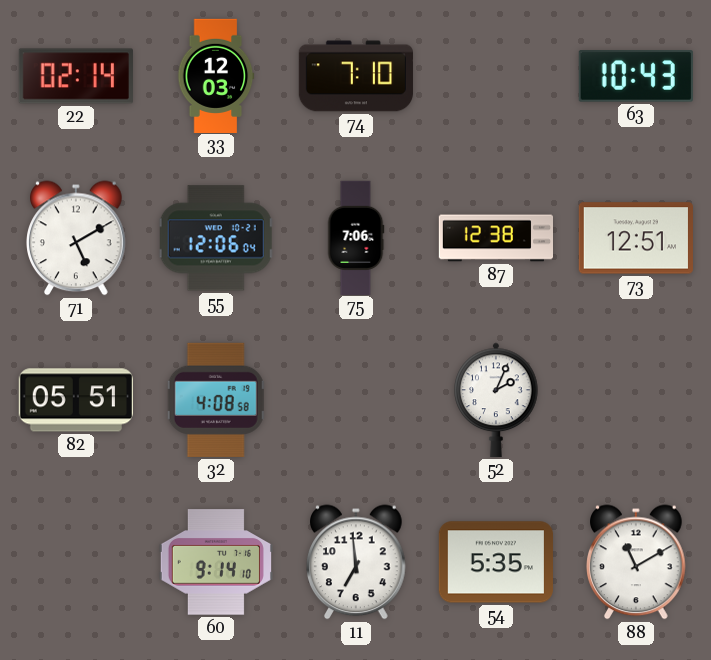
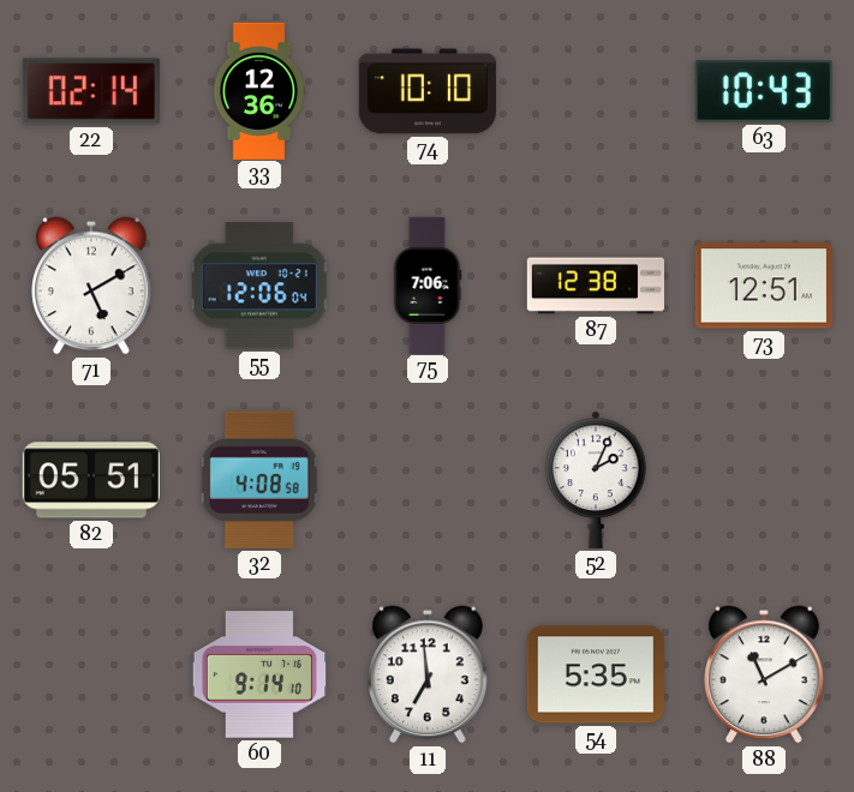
33: 12:03 -> 12:36 (259, 90)
74: 7:10 -> 10:10 (428, 91)
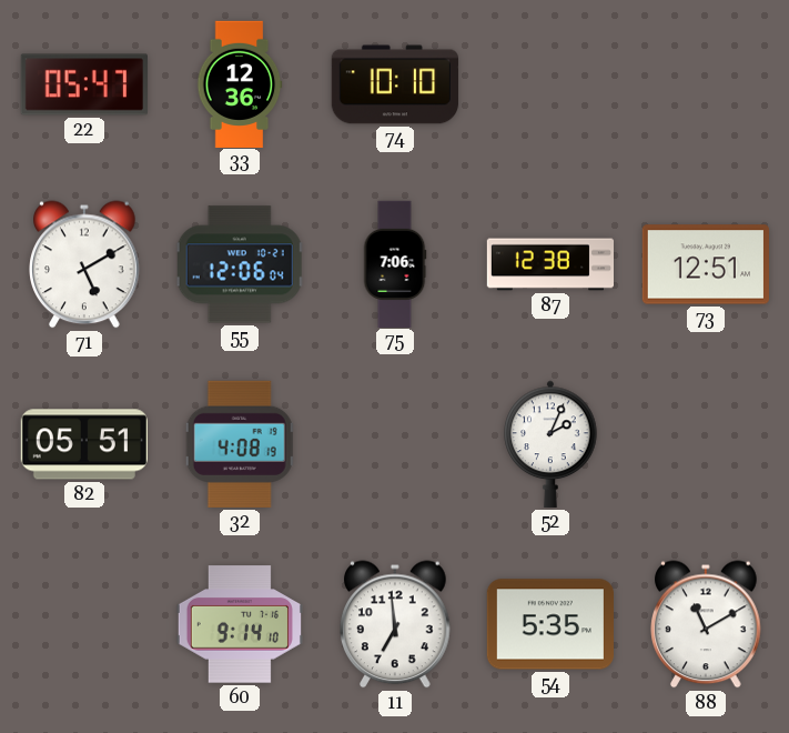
22: 02:14 -> 05:47 (84, 84)
63: 10:43 -> none (764, 91)
32: 4:08:58 -> 4:08:19 (240, 444)
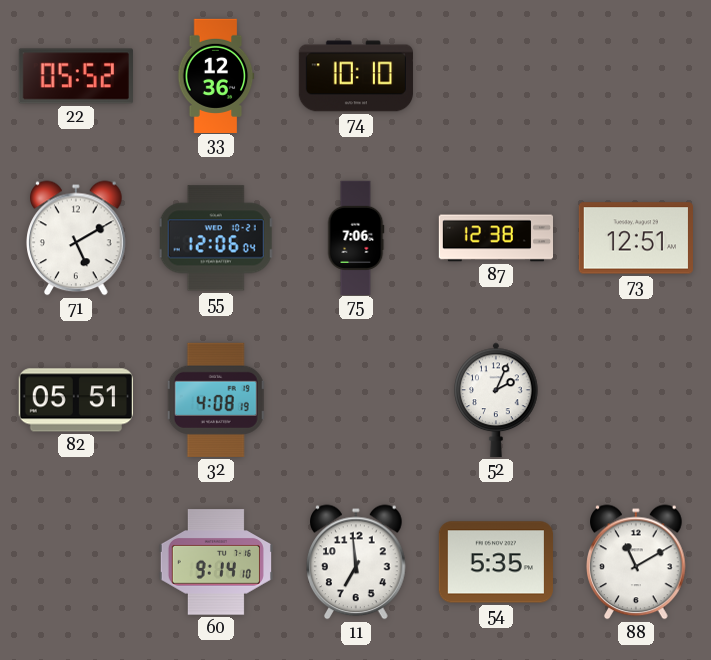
22: 05:47 -> 05:52 (76, 76)
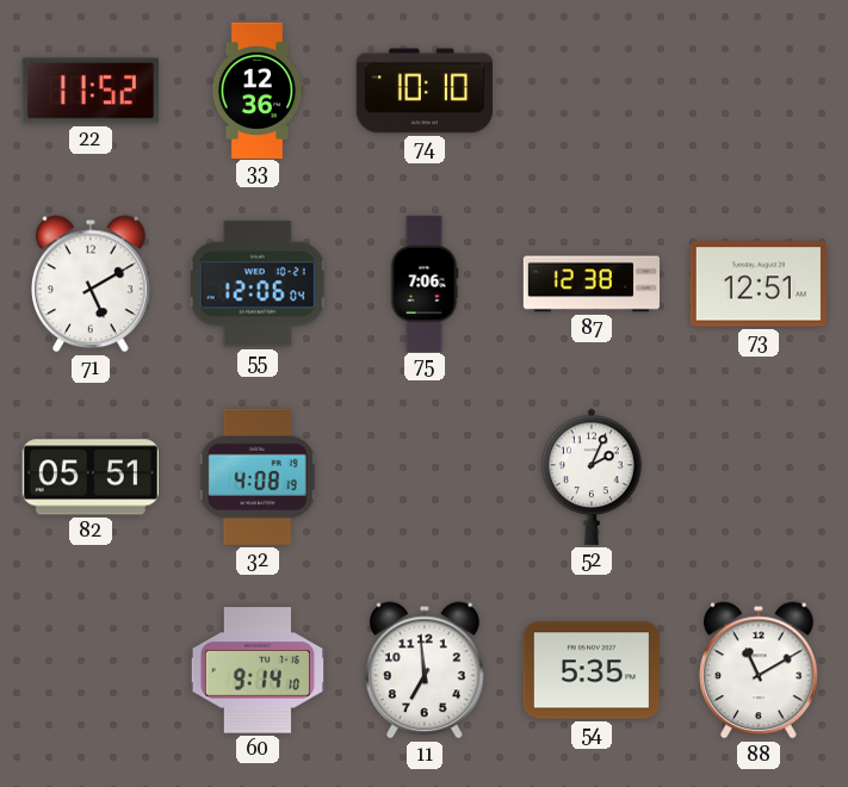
22: 05:52 -> 11:52 (91, 91)
